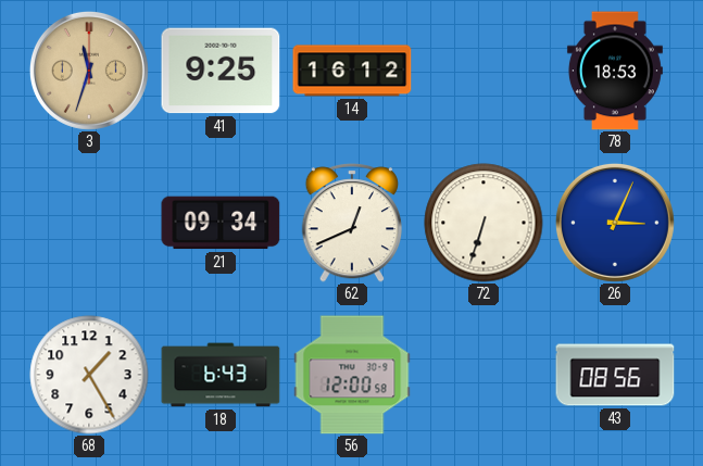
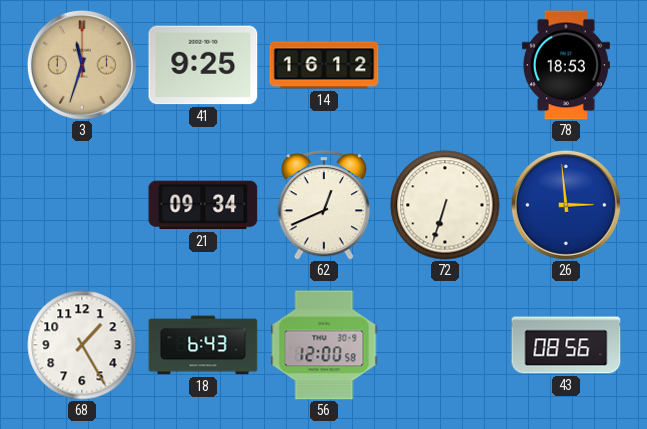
26: 3:04 -> 2:59 (566, 205)
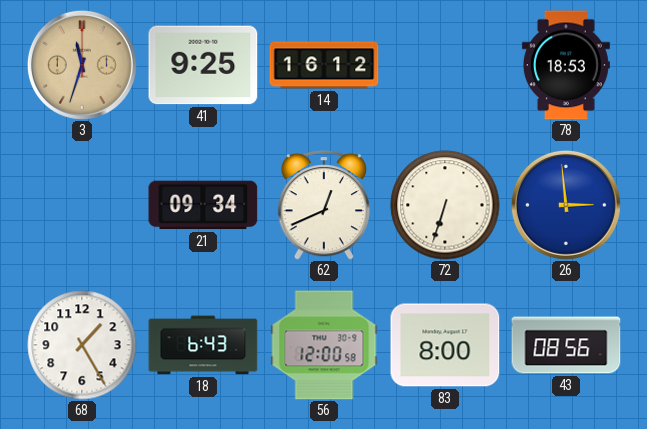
83: none -> 8:00 (445, 345)
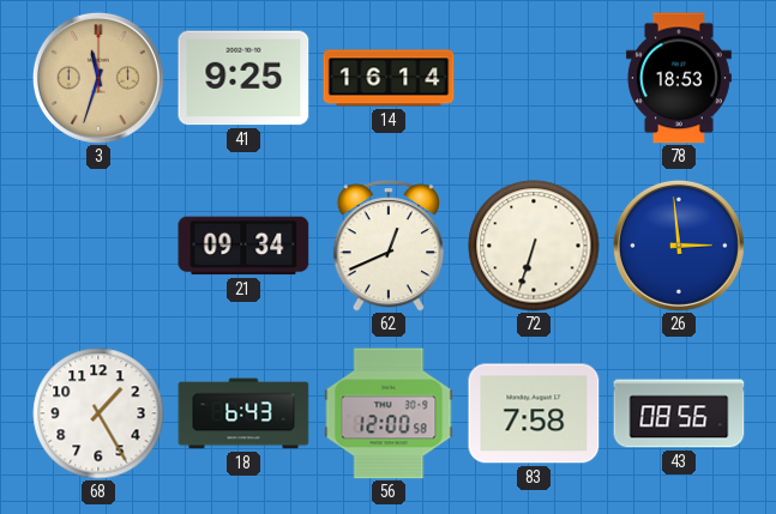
14: 16:12 -> 16:14 (389, 78)
83: 8:00 -> 7:58 (534, 413)
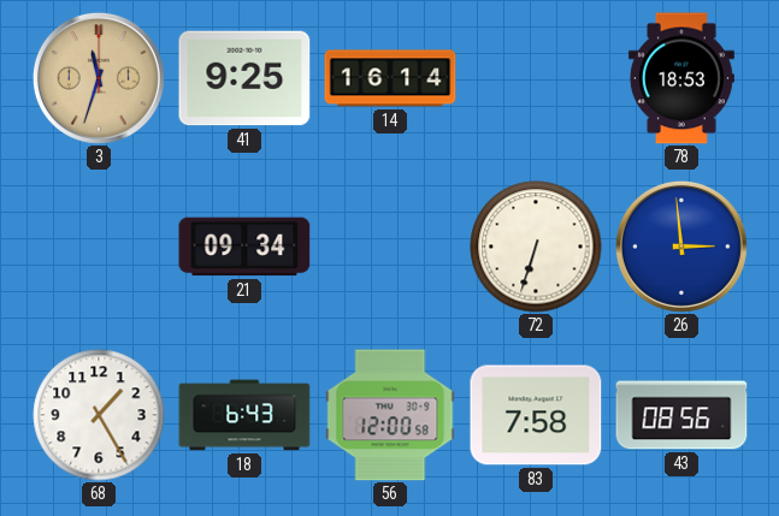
62: 12:41 -> none (387, 247)
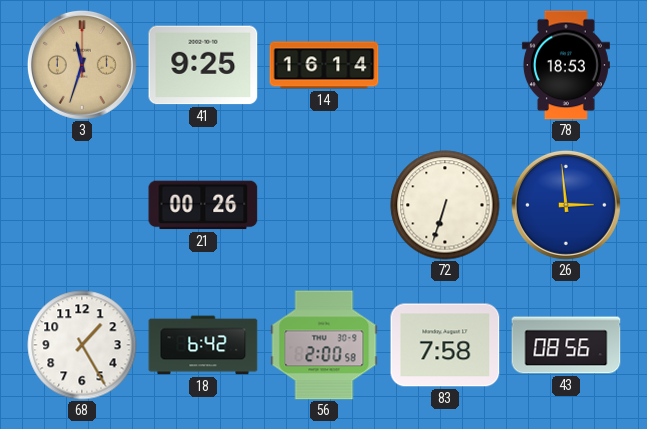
21: 09:34 -> 00:26 (203, 205)
18: 6:43 -> 6:42 (203, 345)
56: 12:00 -> 2:00 (324, 345)
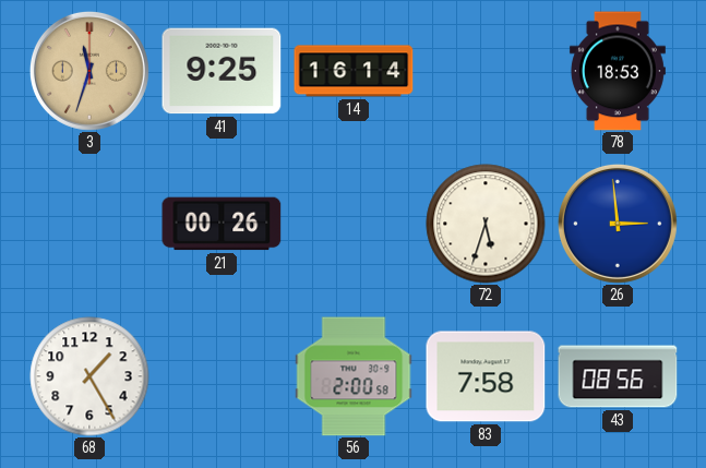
72: 6:33 -> 5:33 (486, 224)
18: 6:42 -> none (203, 345)
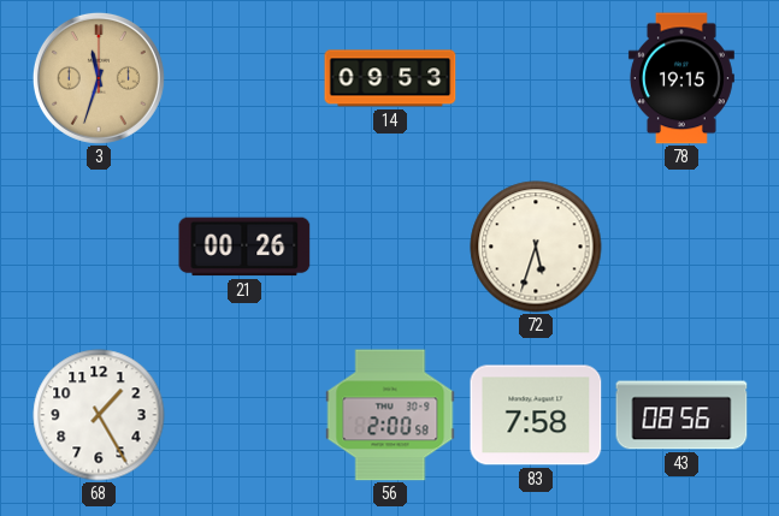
41: 9:25 -> none (222, 71)
14: 16:14 -> 09:53 (390, 78)
78: 18:53 -> 19:15 (681, 78)
26: 2:59 -> none (618, 224)
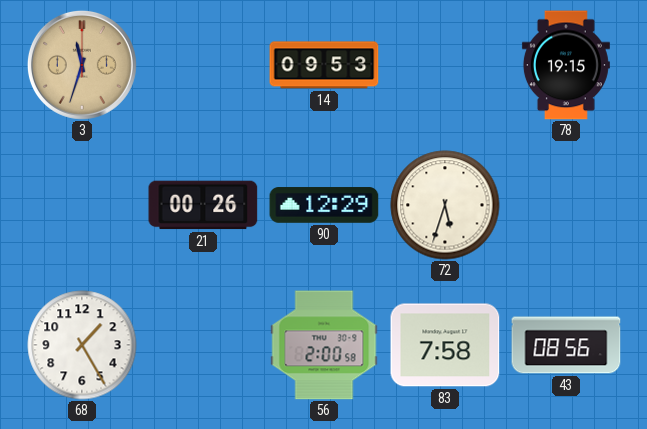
90: none -> 12:29 (324, 205)
